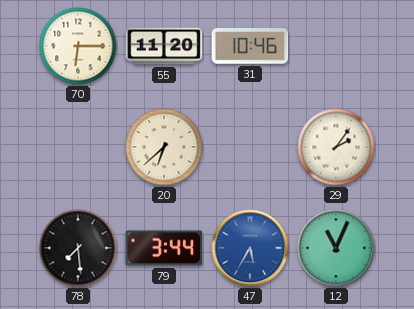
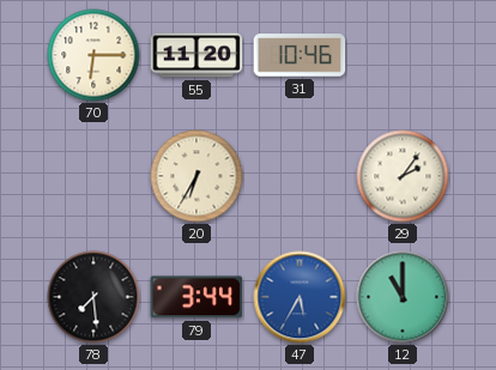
20: 6:38 -> 6:35 (196, 176)
12: 11:04 -> 11:00 (403, 297)
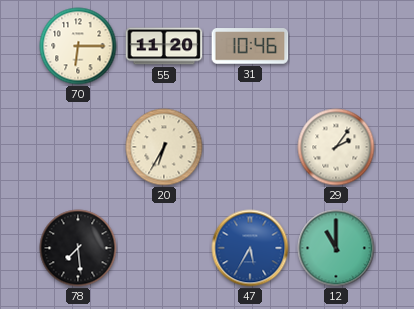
79: 3:44 -> none (196, 297)
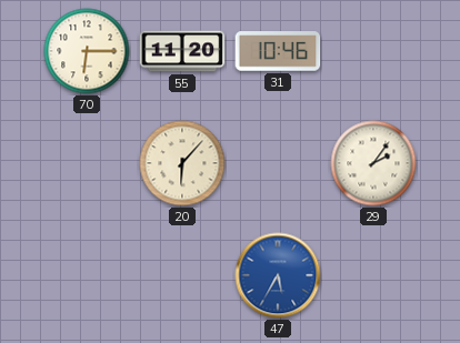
20: 6:35 -> 6:07 (182, 163)
78: 7:29 -> none (78, 248)
12: 11:00 -> none (336, 248)
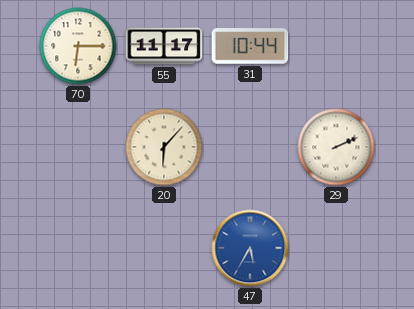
55: 11:20 -> 11:17 (164, 46)
31: 10:46 -> 10:44 (250, 46)
29: 2:06 -> 2:11 (336, 147)
